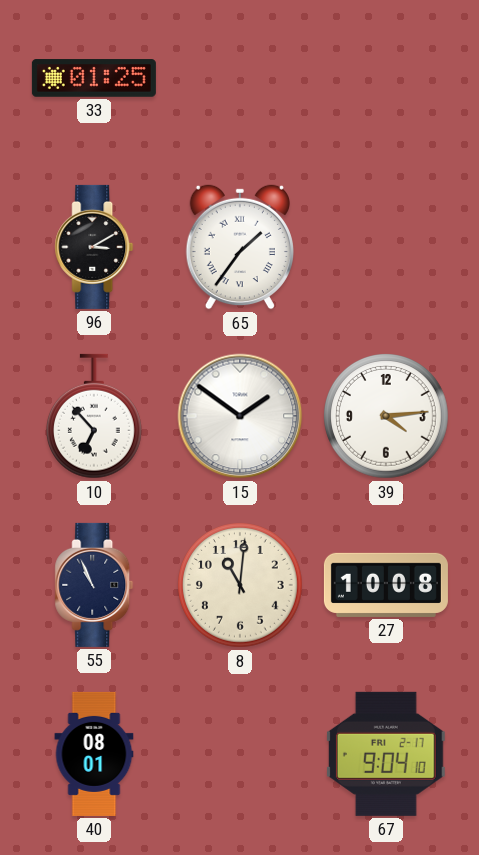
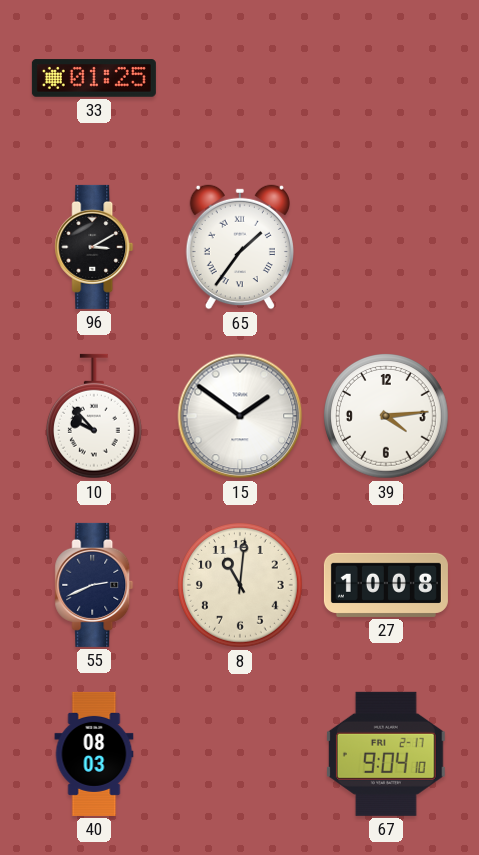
10: 6:53 -> 9:53 (94, 416)
55: 10:56 -> 2:41 (94, 585)
40: 08:01 -> 08:03 (94, 754)
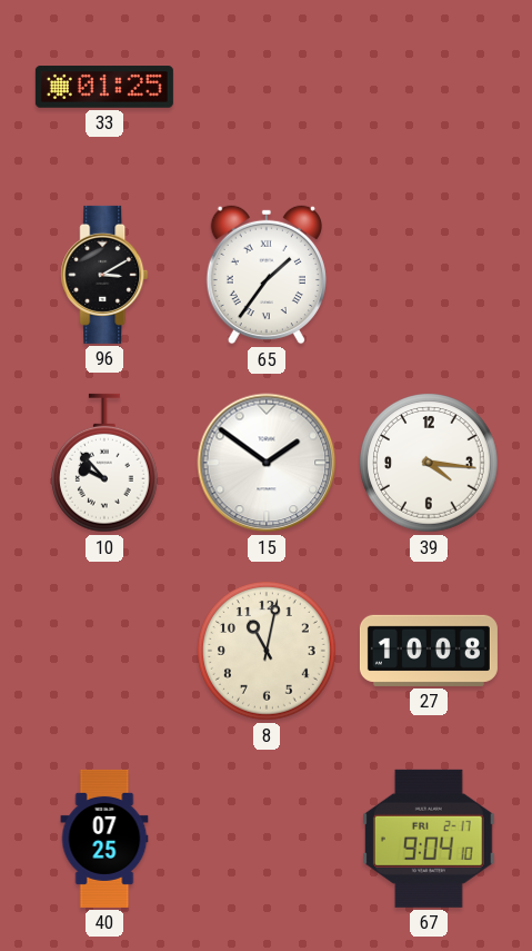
39: 4:14 -> 4:16 (430, 464)
55: 2:41 -> none (94, 585)
8: 11:01 -> 11:02 (268, 652)
40: 08:03 -> 07:25 (104, 839)
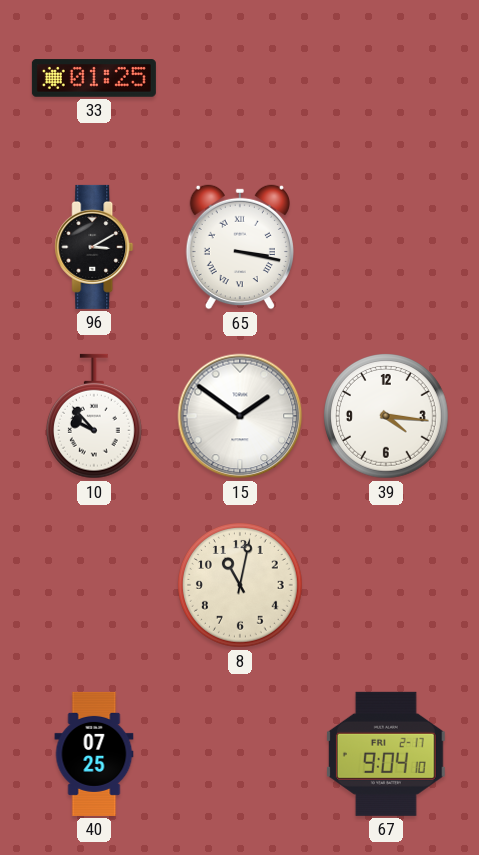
65: 1:36 -> 3:17 (240, 247)
27: 10:08 -> none (429, 651)
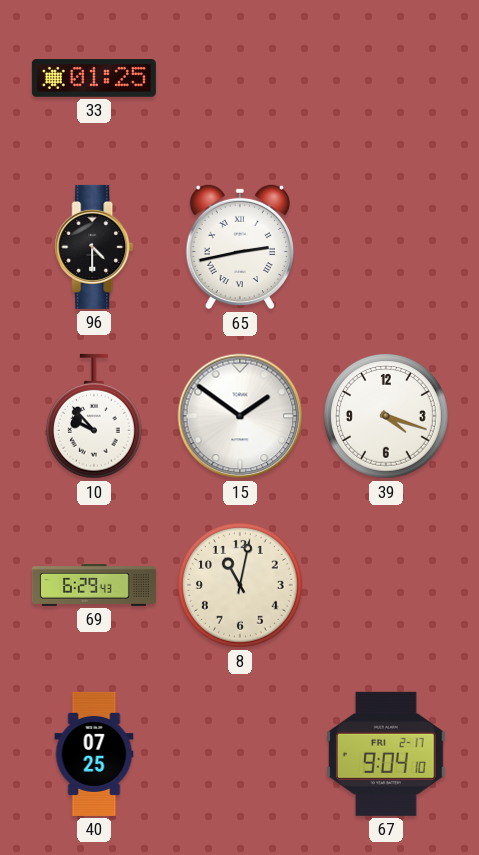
96: 3:10 -> 4:30 (94, 247)
65: 3:17 -> 2:43 (240, 247)
39: 4:16 -> 4:18 (387, 417)
69: none -> 6:29 (94, 586)
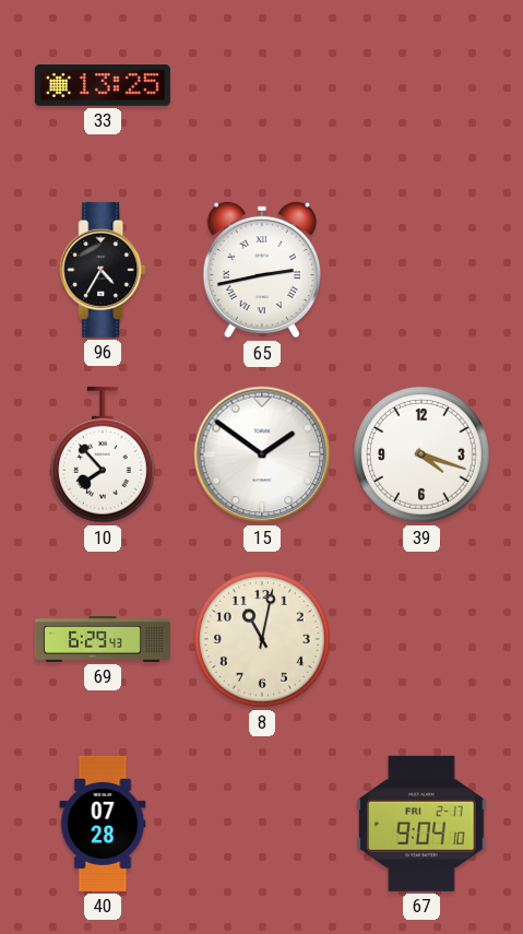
33: 01:25 -> 13:25 (103, 85)
96: 4:30 -> 4:35 (103, 270)
10: 9:53 -> 7:53 (103, 454)
40: 07:25 -> 07:28 (103, 824)
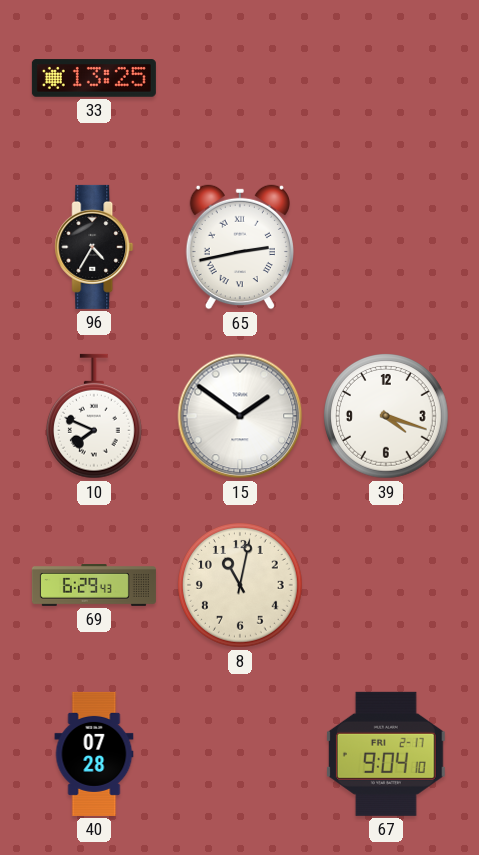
10: 7:53 -> 7:49 (94, 416)
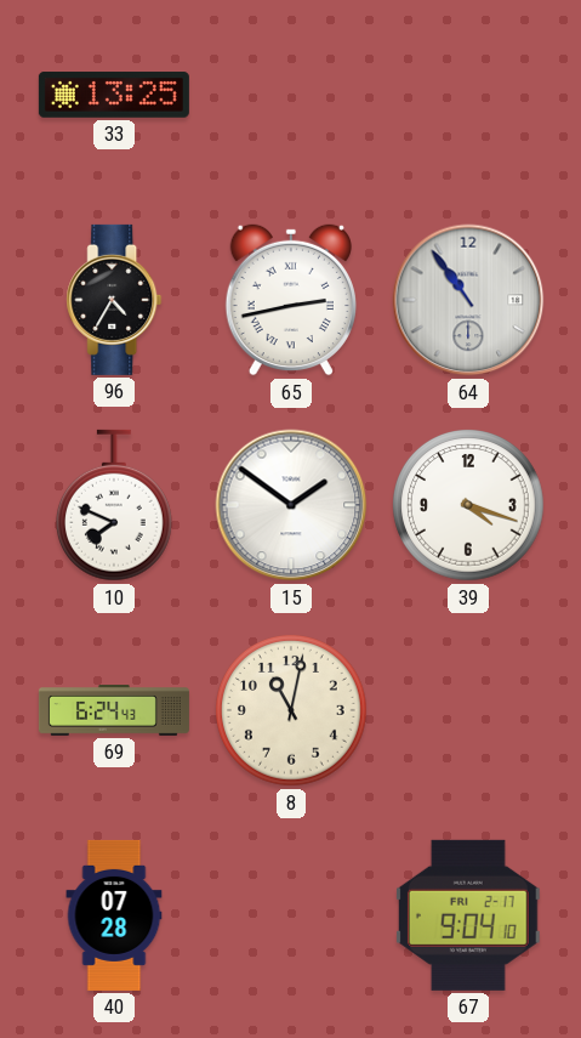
64: none -> 10:54 (468, 300)
69: 6:29 -> 6:24 (114, 711)
